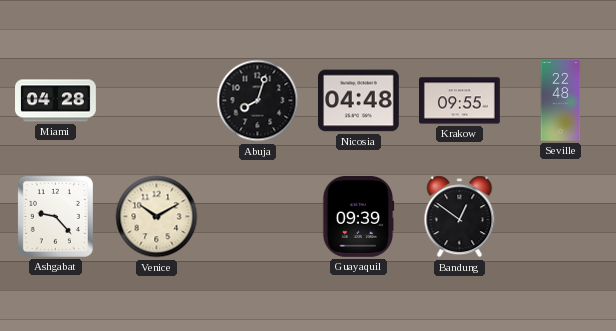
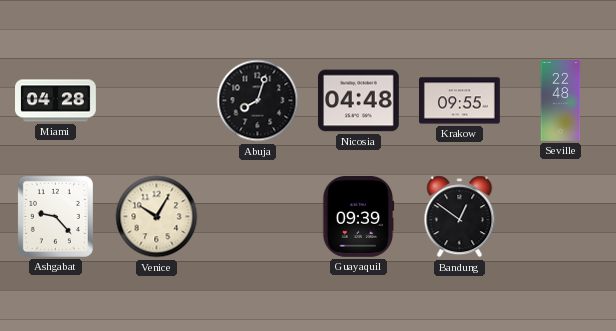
Venice: 10:10 -> 10:05 (157, 217)
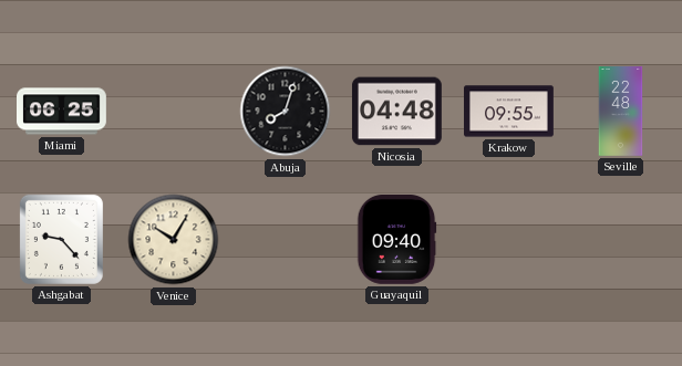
Miami: 04:28 -> 06:25 (62, 112)
Guayaquil: 09:39 -> 09:40 (396, 239)
Bandung: 12:51 -> none (460, 217)
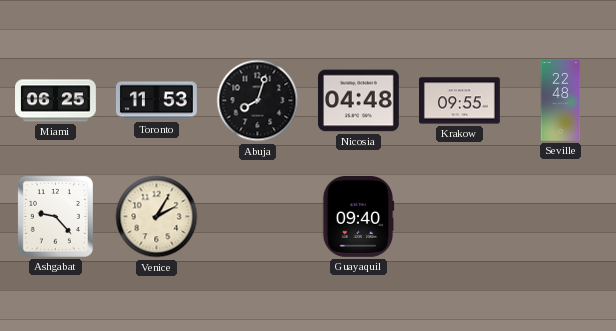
Toronto: none -> 11:53 (157, 101)
Venice: 10:05 -> 2:05 (157, 217)
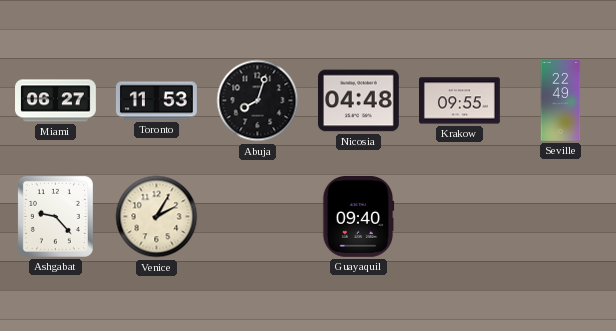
Miami: 06:25 -> 06:27 (56, 101)
Seville: 22:48 -> 22:49 (561, 101)
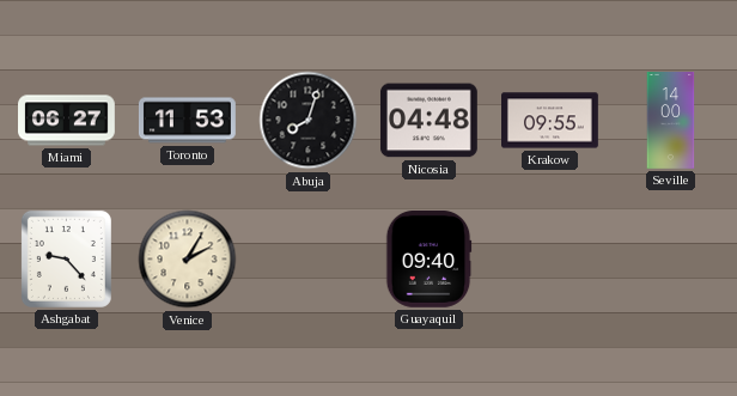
Seville: 22:49 -> 14:00 (671, 121)
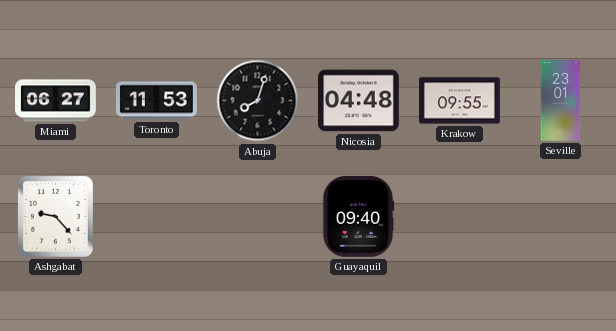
Seville: 14:00 -> 23:01 (561, 101)
Venice: 2:05 -> none (188, 260)
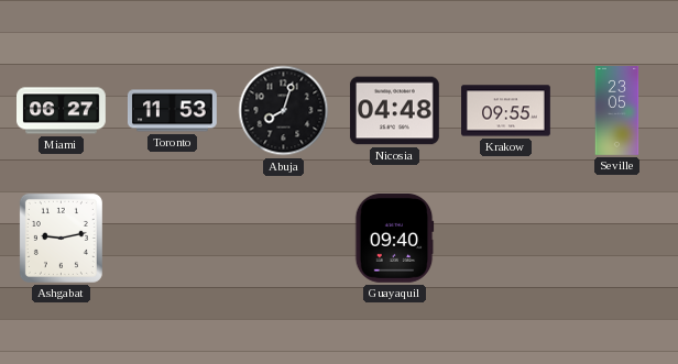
Seville: 23:01 -> 23:05 (617, 111)
Ashgabat: 9:23 -> 9:13 (61, 238)
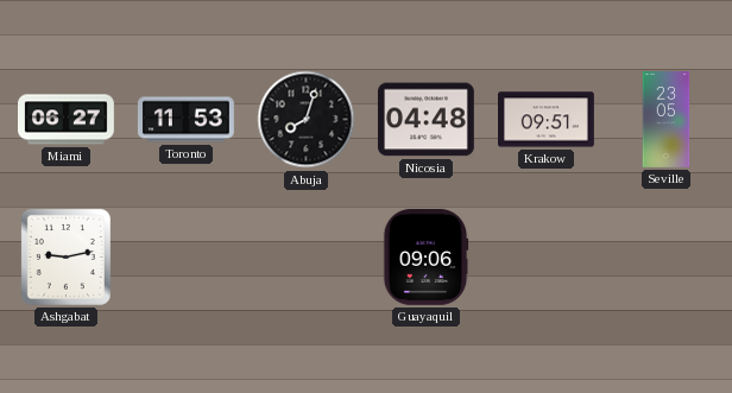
Krakow: 09:55 -> 09:51 (547, 120)
Guayaquil: 09:40 -> 09:06 (425, 256)
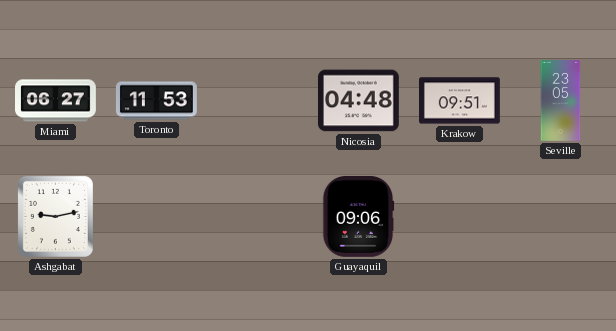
Abuja: 8:03 -> none (307, 120)
